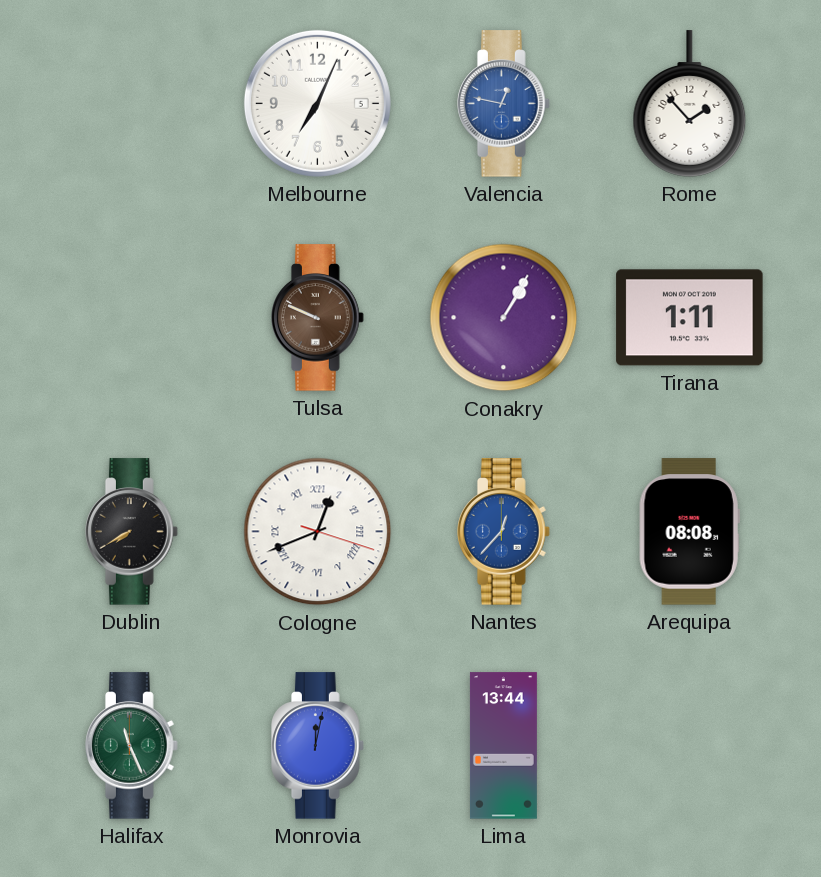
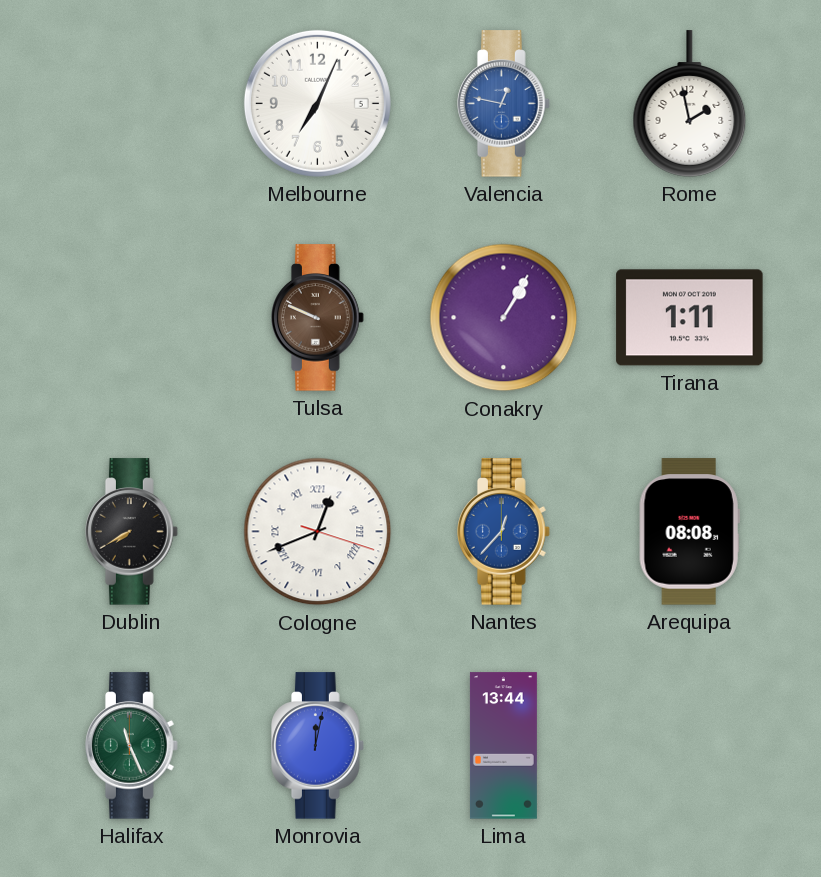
Rome: 1:53 -> 1:58 (690, 104)
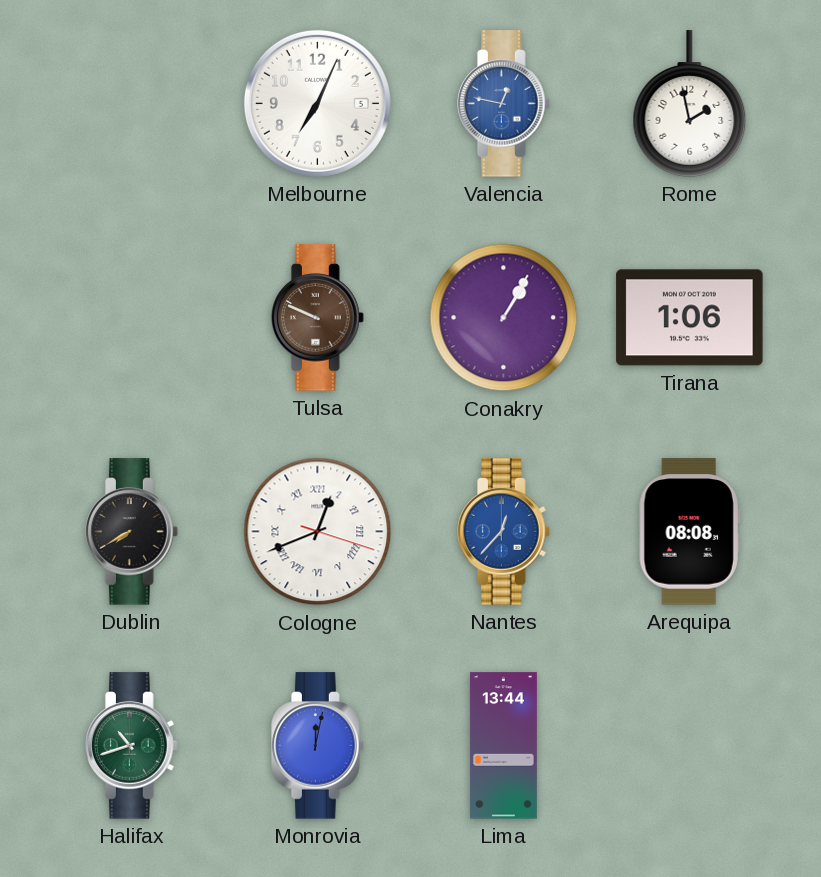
Tirana: 1:11 -> 1:06 (690, 318)
Halifax: 11:26 -> 10:42 (132, 746)
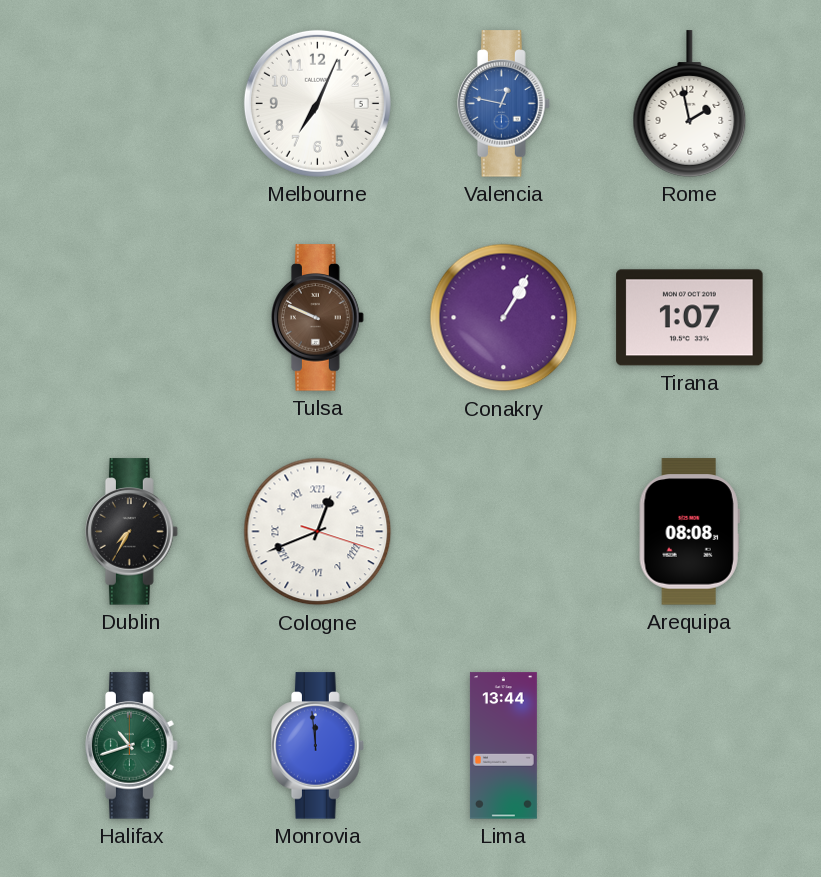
Tirana: 1:06 -> 1:07 (690, 318)
Dublin: 7:40 -> 7:35 (132, 532)
Nantes: 12:37 -> none (504, 532)
Monrovia: 12:02 -> 11:59 (318, 746)
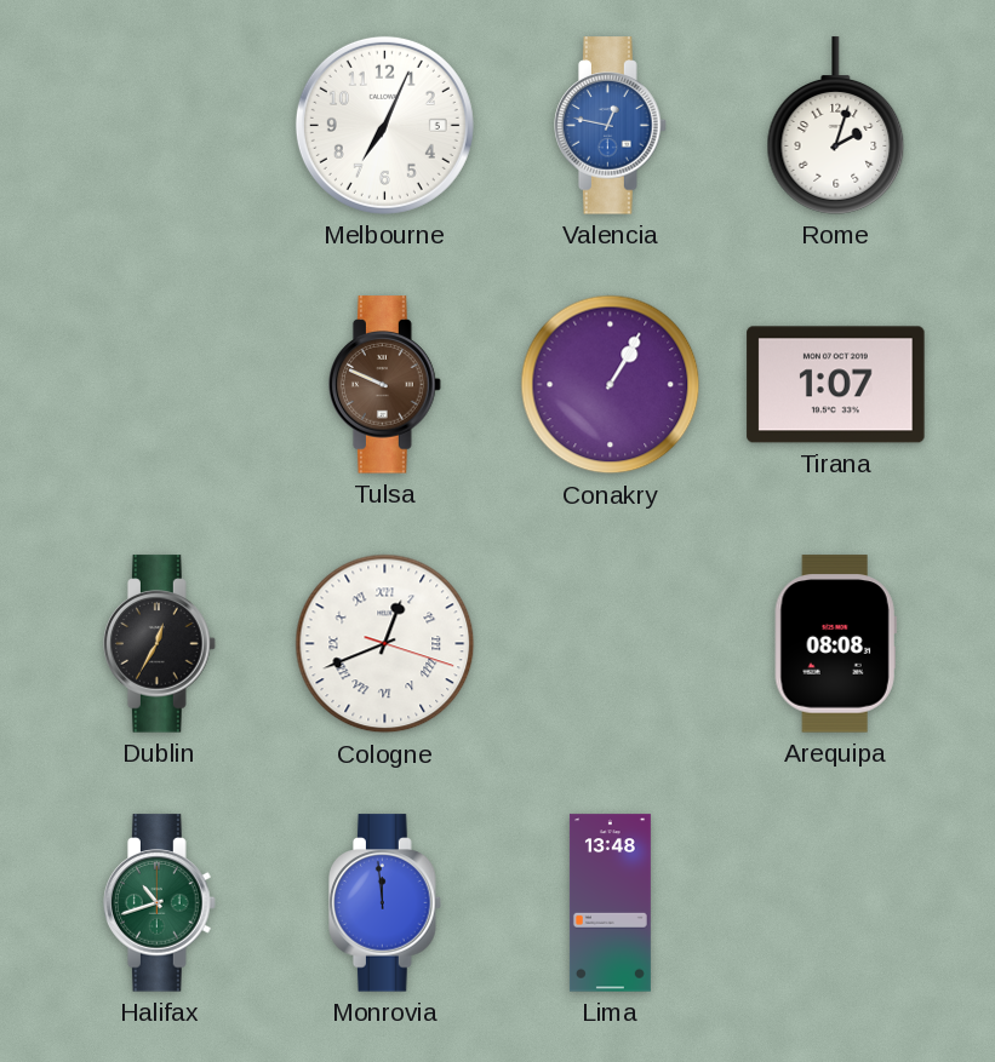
Rome: 1:58 -> 2:03 (836, 126)
Dublin: 7:35 -> 12:35 (160, 644)
Lima: 13:44 -> 13:48 (610, 903)
